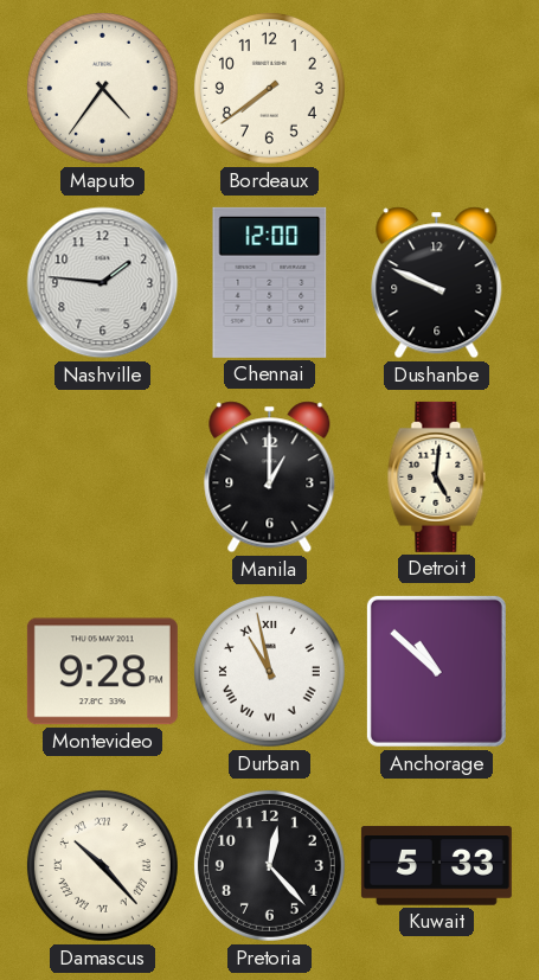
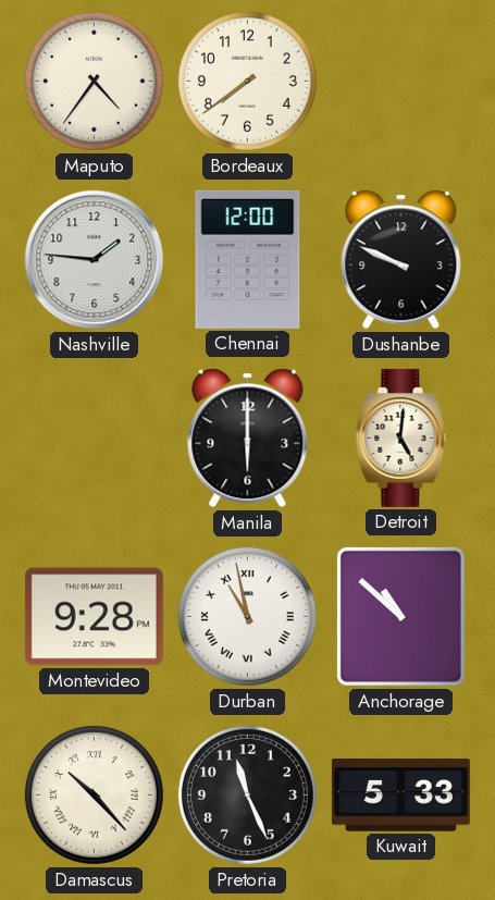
Manila: 1:00 -> 6:00 (248, 439)
Pretoria: 12:23 -> 11:26 (247, 794)
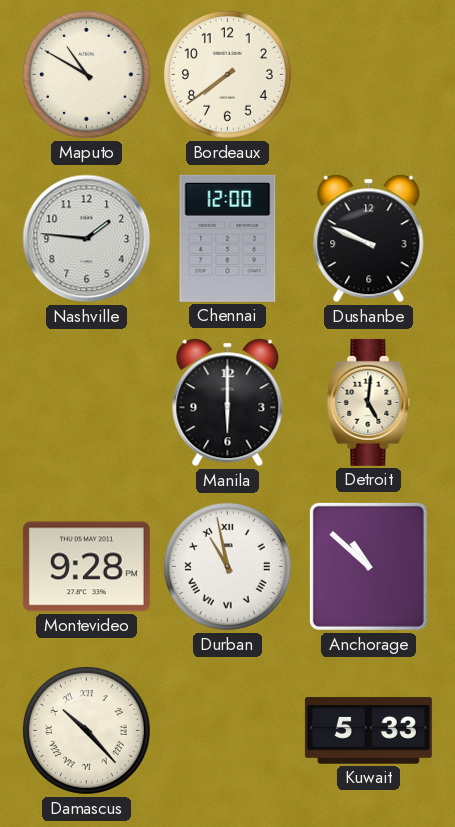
Maputo: 4:36 -> 10:50 (86, 74)
Pretoria: 11:26 -> none (247, 794)
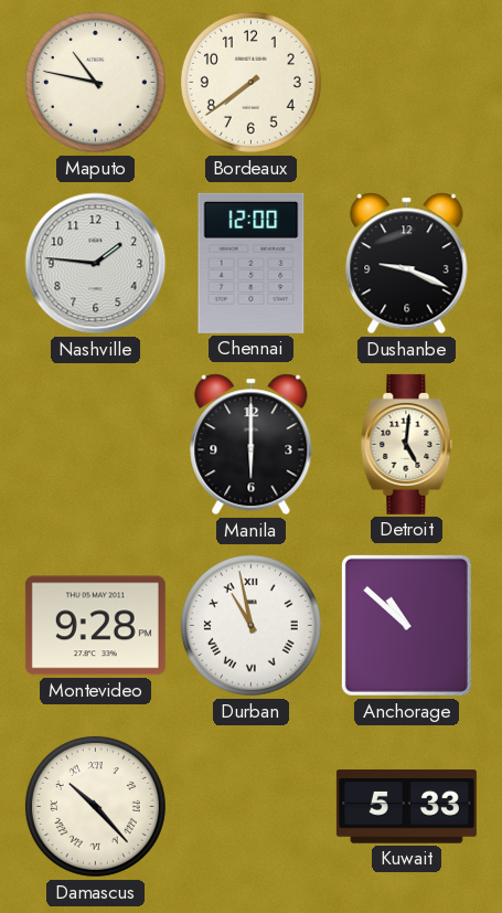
Maputo: 10:50 -> 10:47 (95, 82)
Dushanbe: 9:49 -> 9:19 (407, 264)
